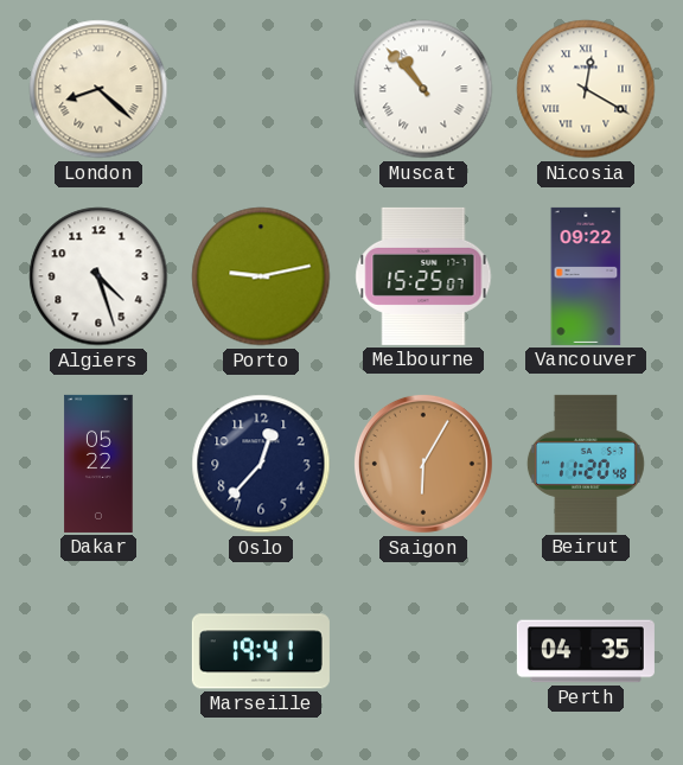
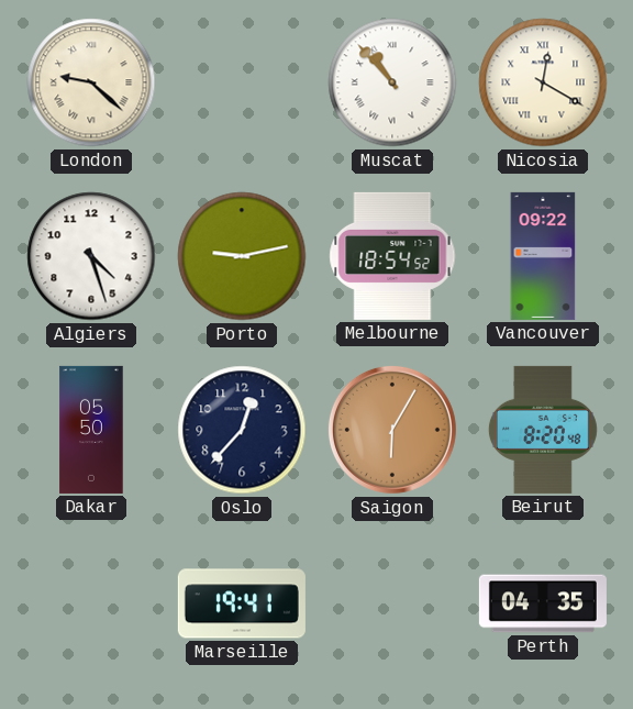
London: 8:22 -> 9:22 (91, 82)
Melbourne: 15:25 -> 18:54 (392, 256)
Dakar: 05:22 -> 05:50 (91, 430)
Beirut: 11:20 -> 8:20 (543, 430)
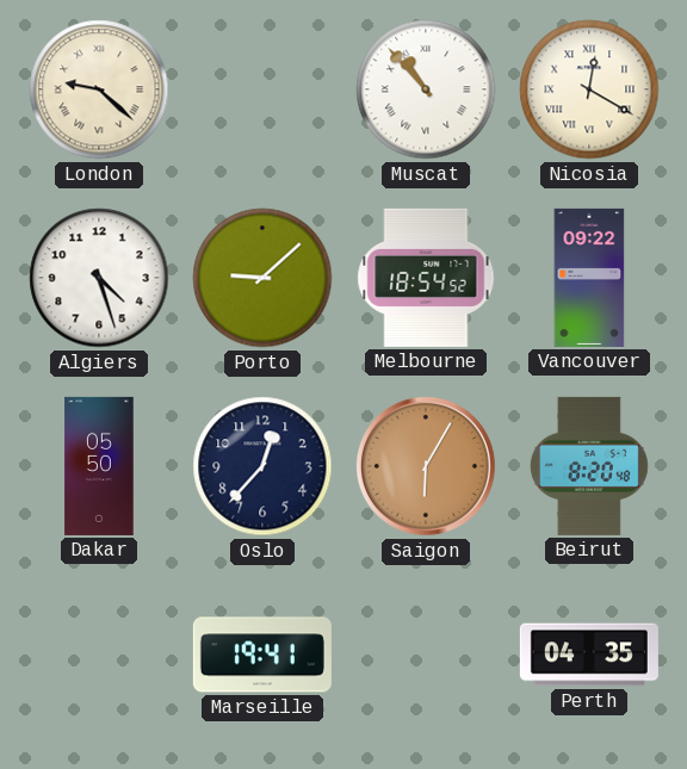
Porto: 9:13 -> 9:08 (262, 278)
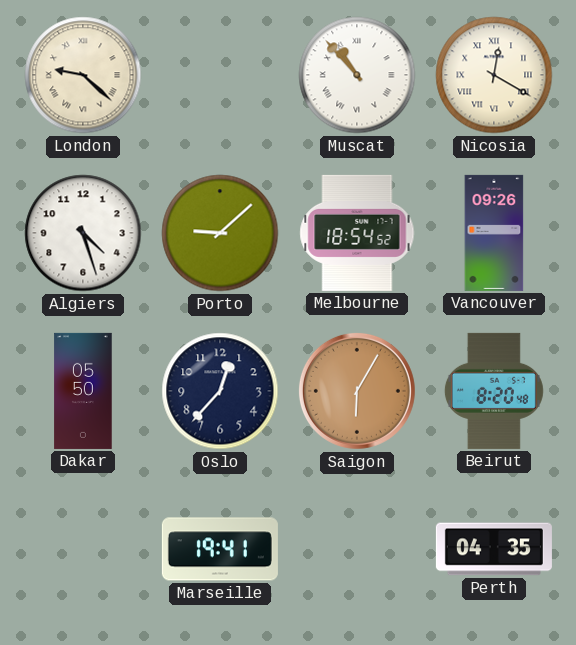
Vancouver: 09:22 -> 09:26 (494, 233)
